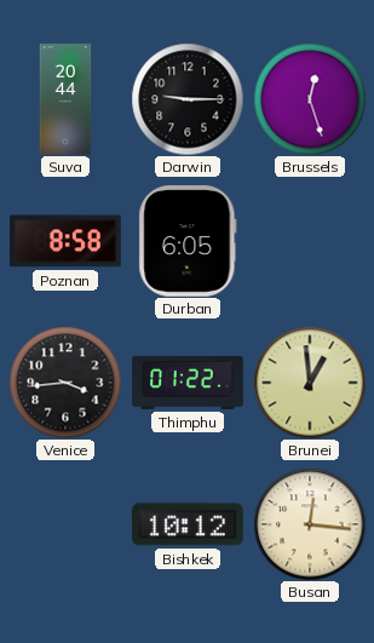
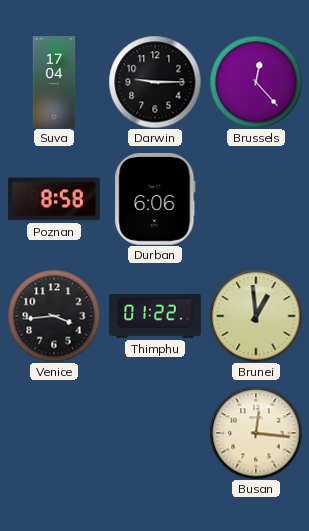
Suva: 20:44 -> 17:04 (54, 82)
Brussels: 12:27 -> 12:23 (256, 82)
Durban: 6:05 -> 6:06 (155, 200)
Bishkek: 10:12 -> none (189, 524)
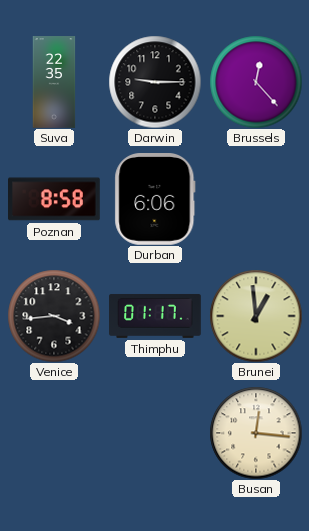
Suva: 17:04 -> 22:35 (54, 82)
Thimphu: 01:22 -> 01:17 (155, 316)
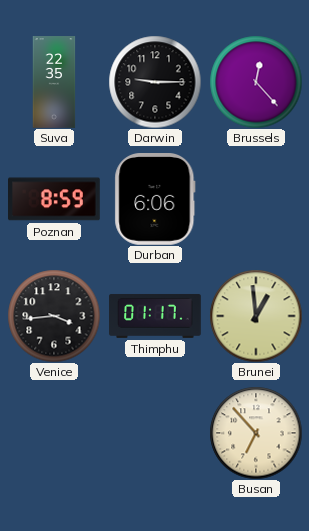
Poznan: 8:58 -> 8:59 (55, 199)
Busan: 12:16 -> 6:53 (256, 433)
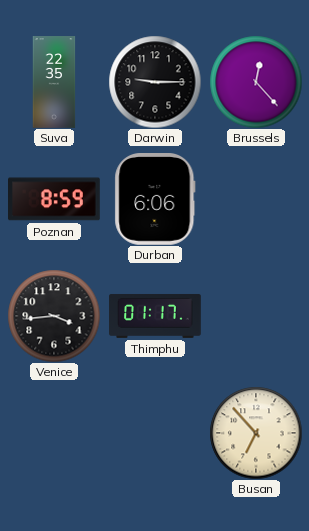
Brunei: 12:59 -> none (256, 316)
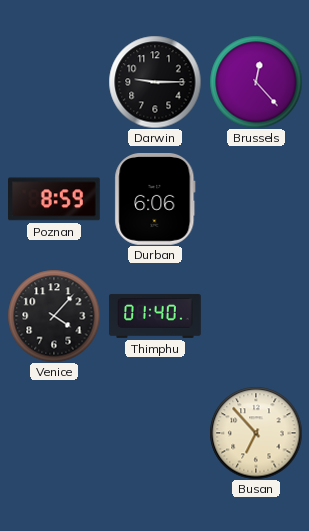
Suva: 22:35 -> none (54, 82)
Venice: 3:44 -> 4:07 (54, 316)
Thimphu: 01:17 -> 01:40 (155, 316)
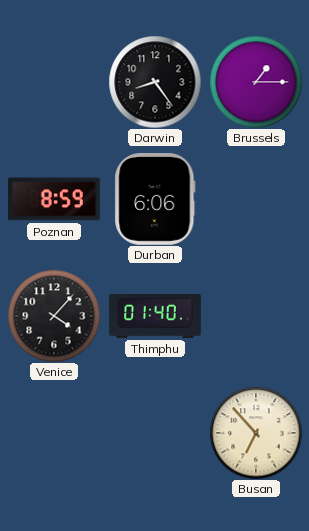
Darwin: 9:15 -> 8:24 (155, 82)
Brussels: 12:23 -> 1:15 (256, 82)
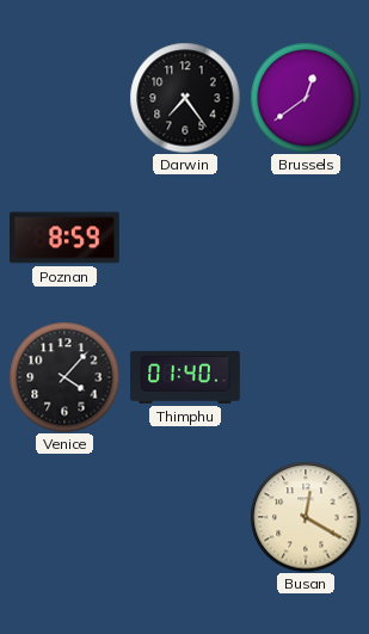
Darwin: 8:24 -> 7:24 (185, 98)
Brussels: 1:15 -> 12:39 (306, 98)
Durban: 6:06 -> none (155, 200)
Busan: 6:53 -> 12:20 (306, 517)
